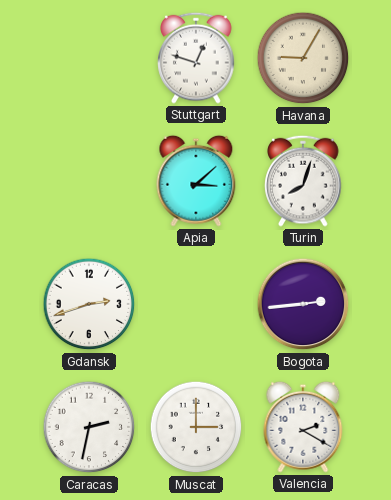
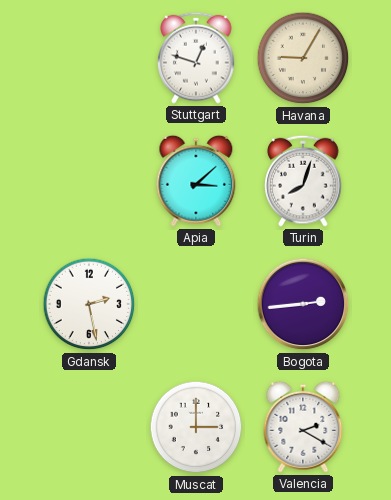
Gdansk: 2:42 -> 2:28 (89, 304)
Caracas: 2:32 -> none (89, 427)
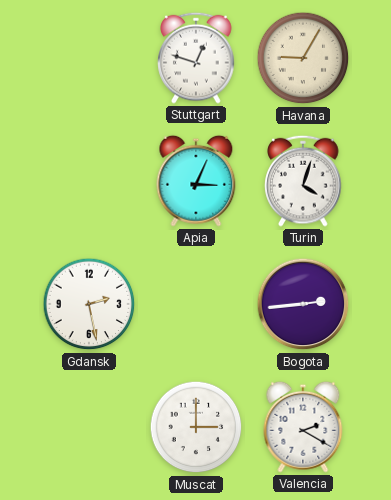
Apia: 3:08 -> 3:04 (196, 181)
Turin: 8:03 -> 4:03 (303, 181)
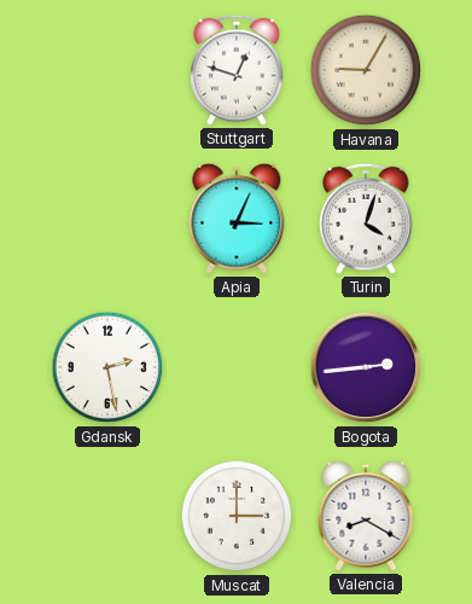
Valencia: 2:20 -> 8:20 (366, 516)
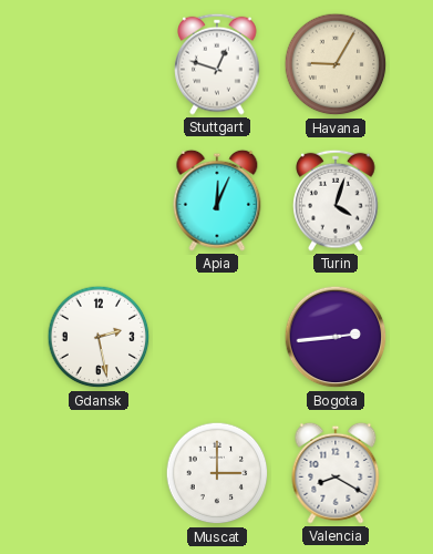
Apia: 3:04 -> 12:04 (217, 201)
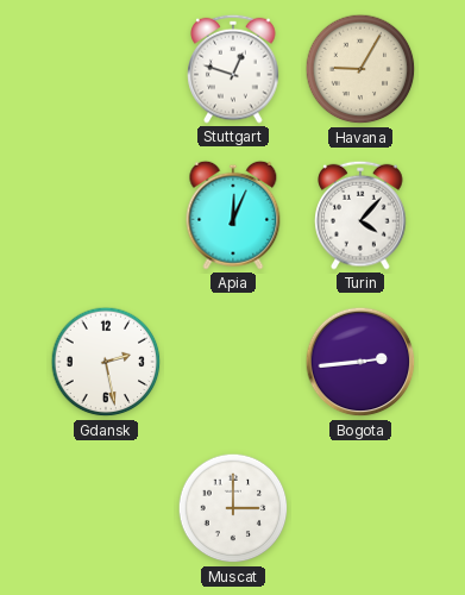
Turin: 4:03 -> 4:07 (360, 215)
Valencia: 8:20 -> none (336, 473)
